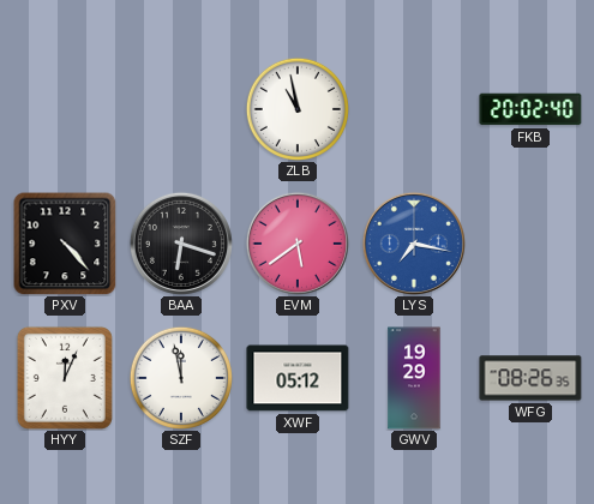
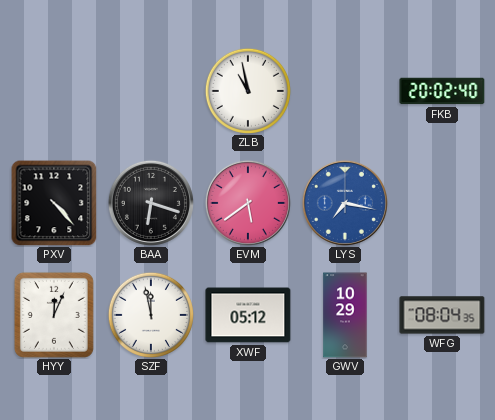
GWV: 19:29 -> 10:29 (345, 315)
WFG: 08:26 -> 08:04 (442, 315)
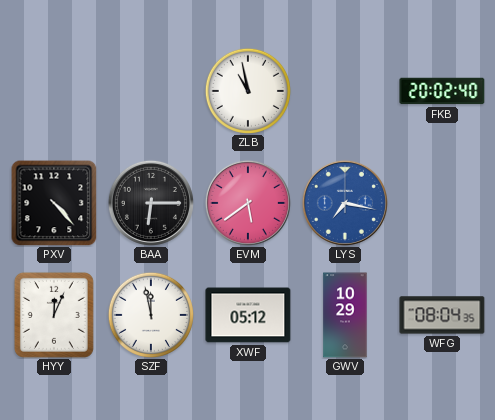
BAA: 6:18 -> 6:15 (151, 203)
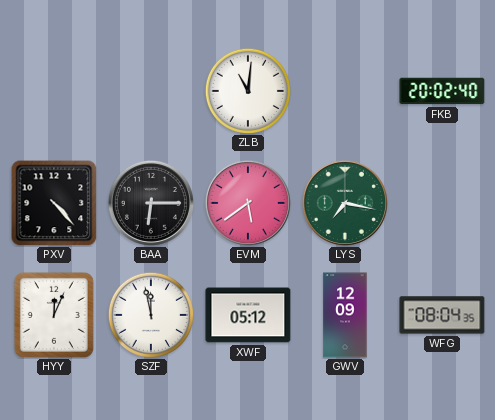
ZLB: 10:58 -> 11:01 (248, 91)
LYS dial: blue -> green (345, 203)
GWV: 10:29 -> 12:09 (345, 315)
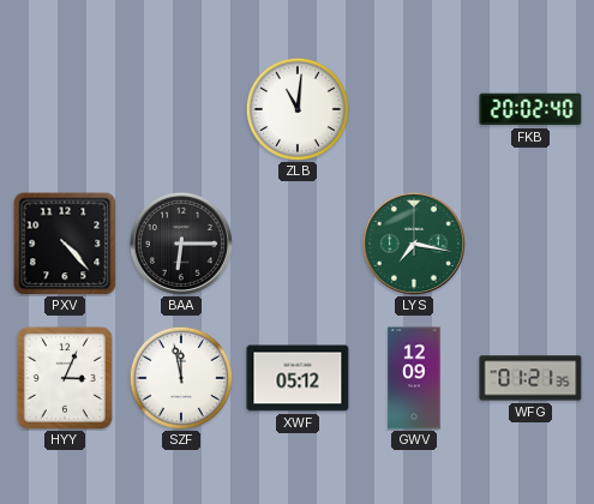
EVM: 5:39 -> none (248, 203)
HYY: 12:04 -> 3:04 (65, 378)
WFG: 08:04 -> 01:21 (530, 378)
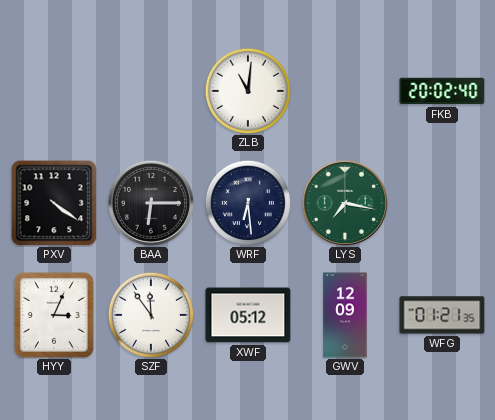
PXV: 4:23 -> 4:21 (54, 203)
WRF: none -> 6:29 (248, 203)
SZF: 11:58 -> 11:54 (151, 315)
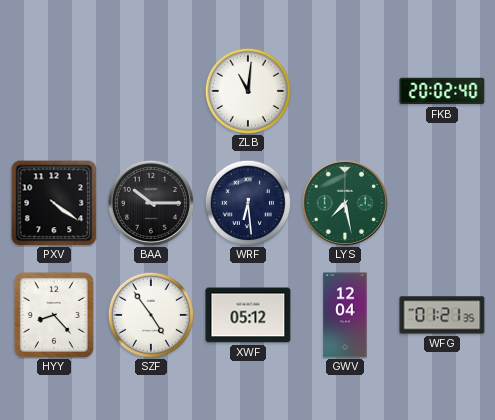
BAA: 6:15 -> 10:15 (151, 203)
LYS: 7:17 -> 7:28 (345, 203)
HYY: 3:04 -> 8:23 (54, 315)
SZF: 11:54 -> 4:54 (151, 315)
GWV: 12:09 -> 12:04 (345, 315)
